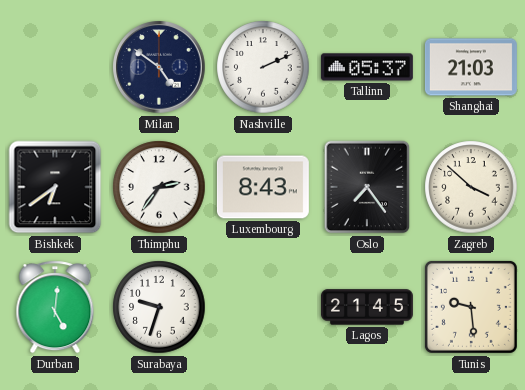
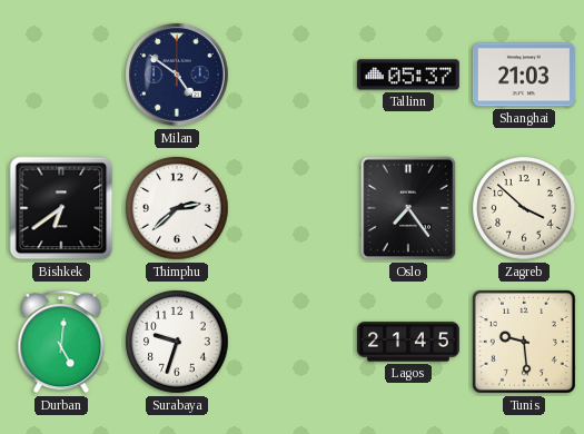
Nashville: 2:11 -> none (263, 67)
Thimphu: 2:36 -> 2:38 (177, 208)
Luxembourg: 8:43 -> none (263, 187)
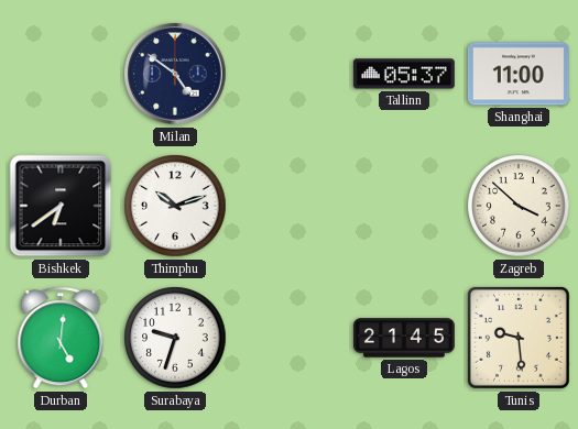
Shanghai: 21:03 -> 11:00 (519, 74)
Thimphu: 2:38 -> 10:12 (175, 206)
Oslo: 7:24 -> none (408, 208)
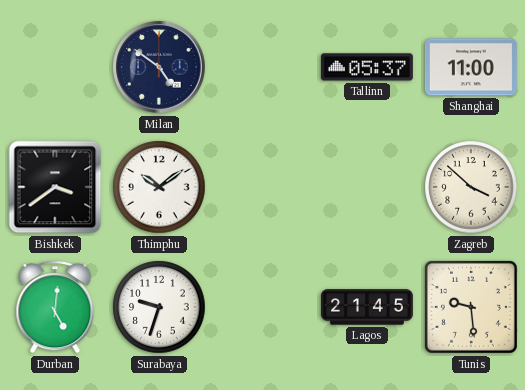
Bishkek: 6:39 -> 3:39 (55, 187)
Thimphu: 10:12 -> 10:09 (159, 187)
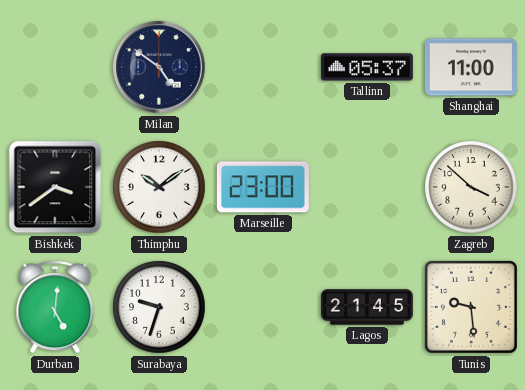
Marseille: none -> 23:00 (263, 187)
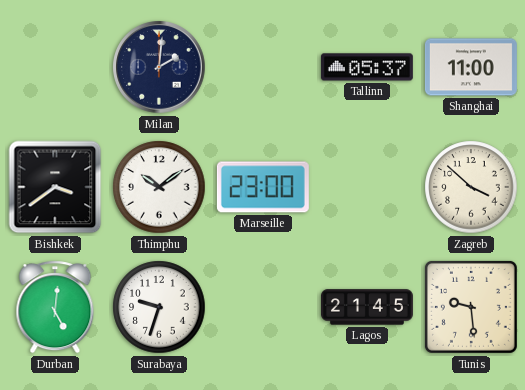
Milan: 4:51 -> 2:01 (159, 67)
